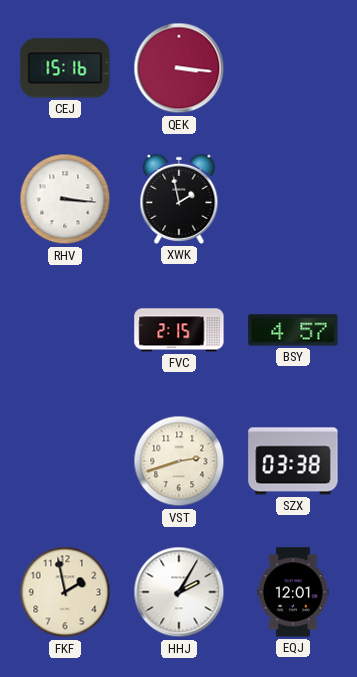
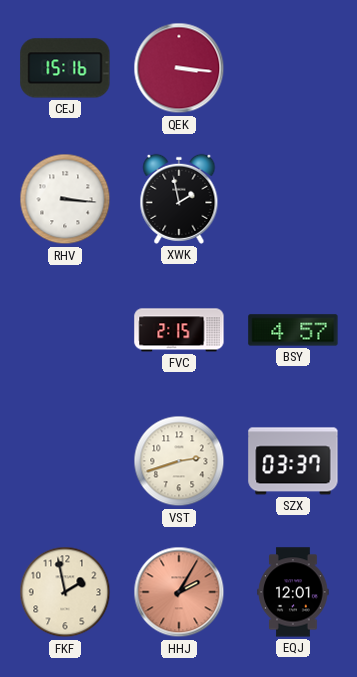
SZX: 03:38 -> 03:37 (293, 461)
HHJ dial: white -> salmon (179, 592)
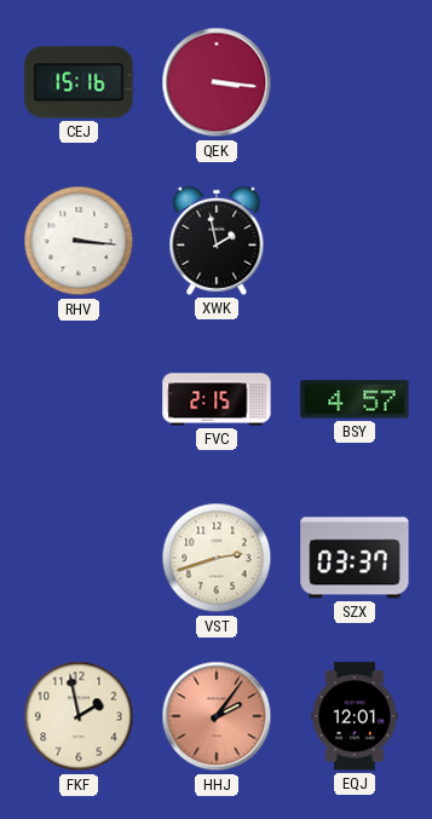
HHJ: 2:05 -> 2:06 (217, 716)
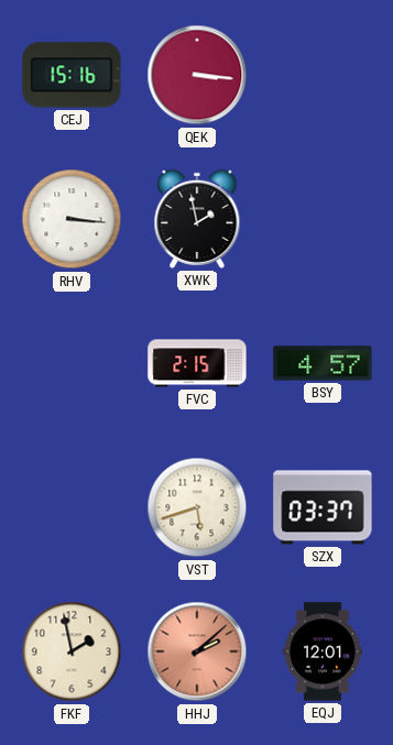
VST: 2:42 -> 5:42 (197, 507)
HHJ: 2:06 -> 2:08 (197, 651)
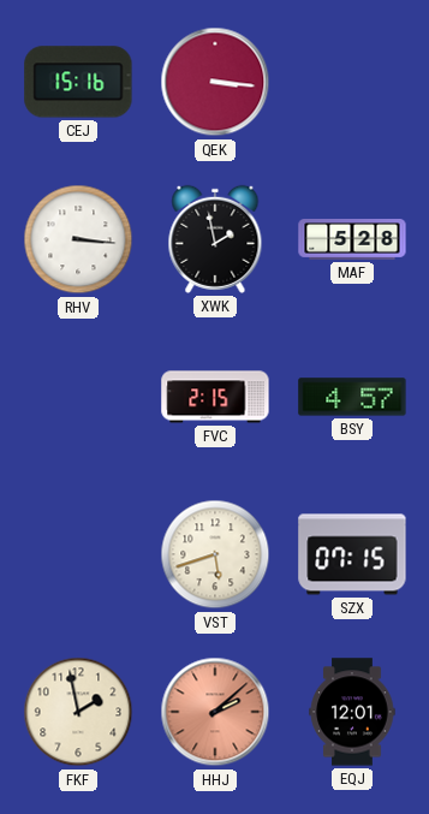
MAF: none -> 5:28 (352, 240)
SZX: 03:37 -> 07:15 (352, 554)
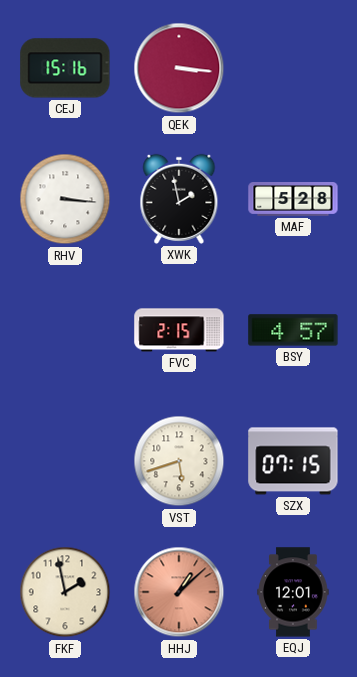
HHJ: 2:08 -> 1:08 (179, 592)
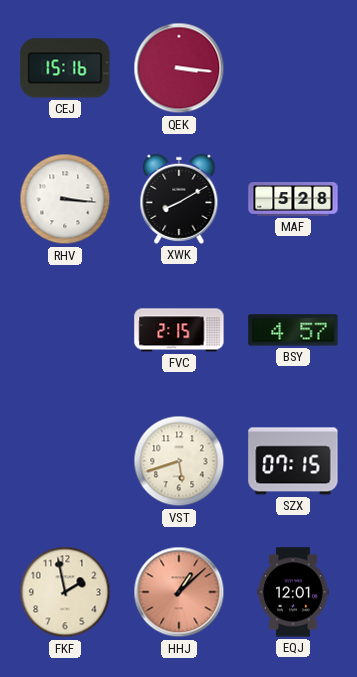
XWK: 1:58 -> 8:10 (179, 199)
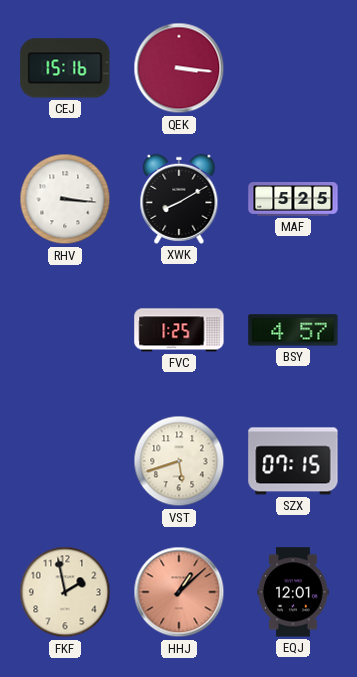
MAF: 5:28 -> 5:25 (293, 200)
FVC: 2:15 -> 1:25 (179, 330)
